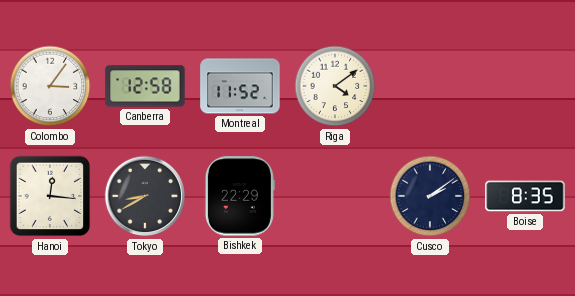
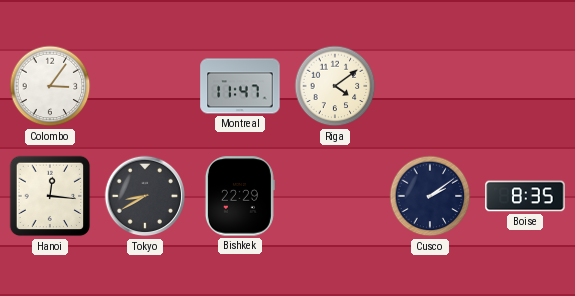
Canberra: 12:58 -> none (145, 86)
Montreal: 11:52 -> 11:47 (240, 86)
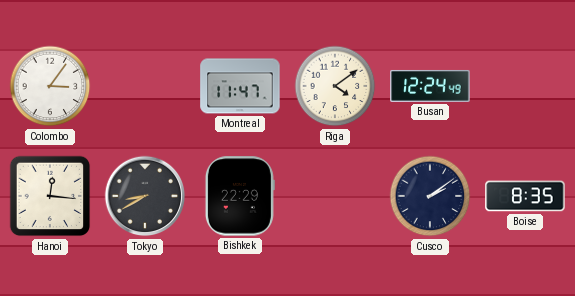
Busan: none -> 12:24 (430, 86)
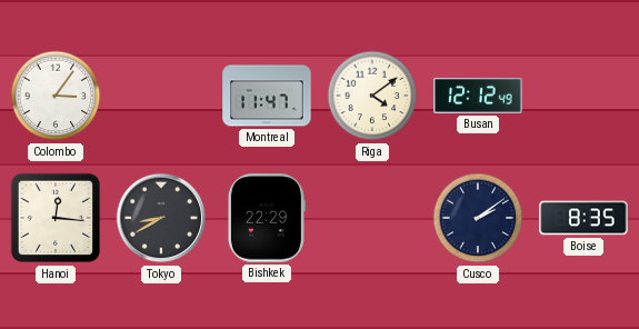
Busan: 12:24 -> 12:12 (478, 96)
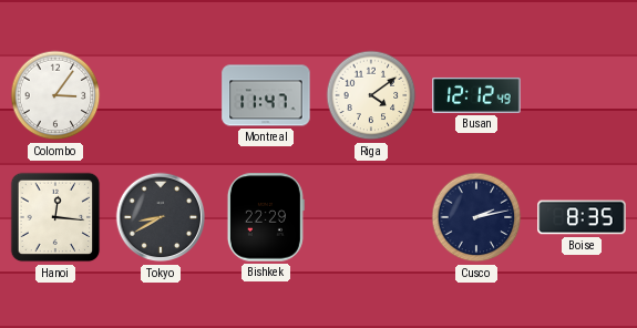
Cusco: 2:09 -> 2:13 (476, 217)
